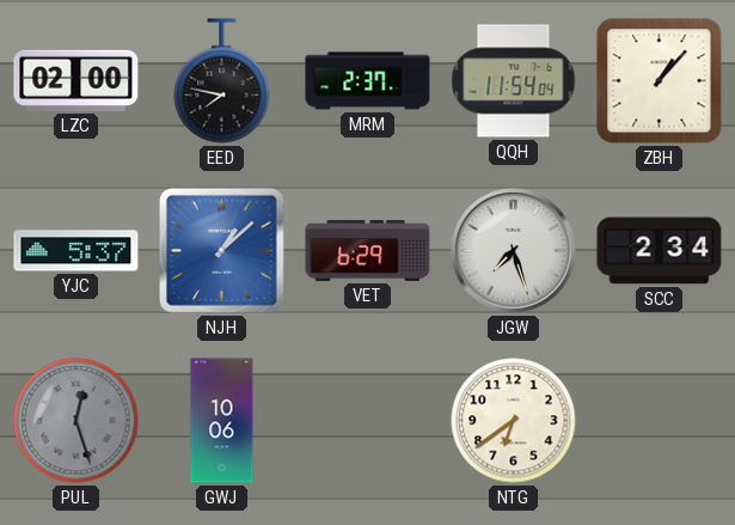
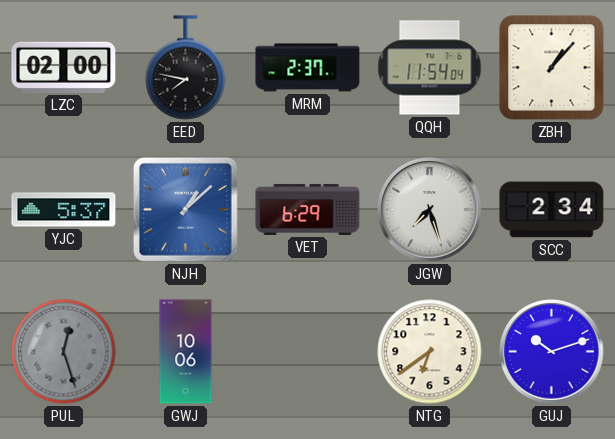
GUJ: none -> 10:12 (552, 352)
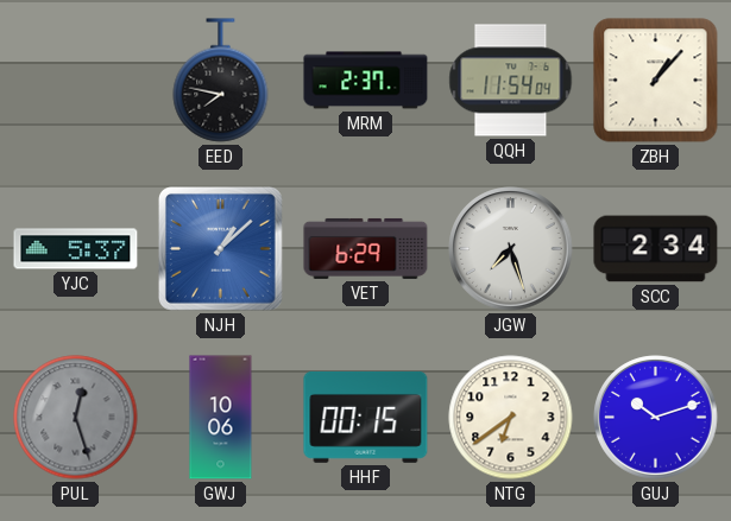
LZC: 02:00 -> none (64, 67)
HHF: none -> 00:15 (366, 417)
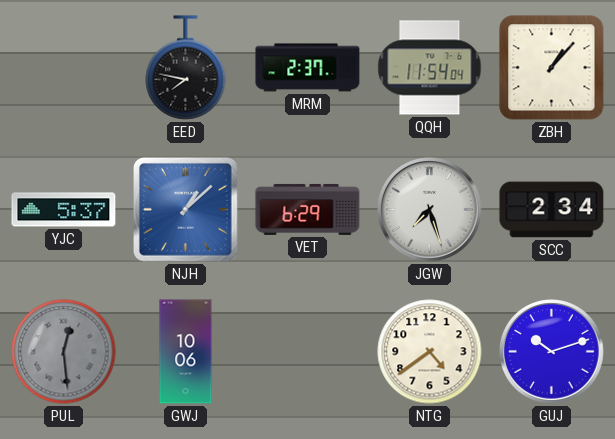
PUL: 12:27 -> 12:29 (64, 352)
HHF: 00:15 -> none (366, 417)
NTG: 6:39 -> 4:39 (430, 352)
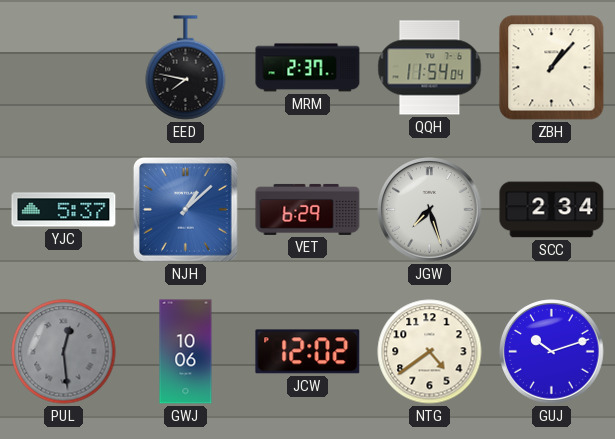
JCW: none -> 12:02 (308, 352)
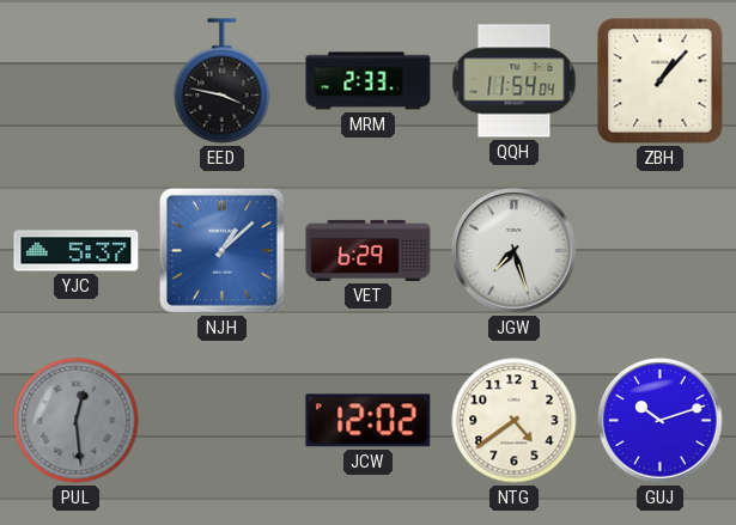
EED: 7:47 -> 3:47 (223, 81)
MRM: 2:37 -> 2:33 (369, 81)
SCC: 2:34 -> none (552, 210)
GWJ: 10:06 -> none (186, 352)
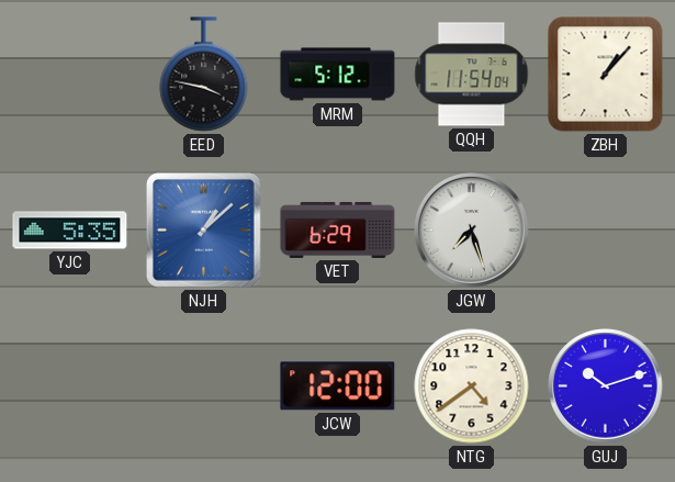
MRM: 2:33 -> 5:12 (338, 75)
YJC: 5:37 -> 5:35 (70, 231)
PUL: 12:29 -> none (77, 421)
JCW: 12:02 -> 12:00 (338, 386)
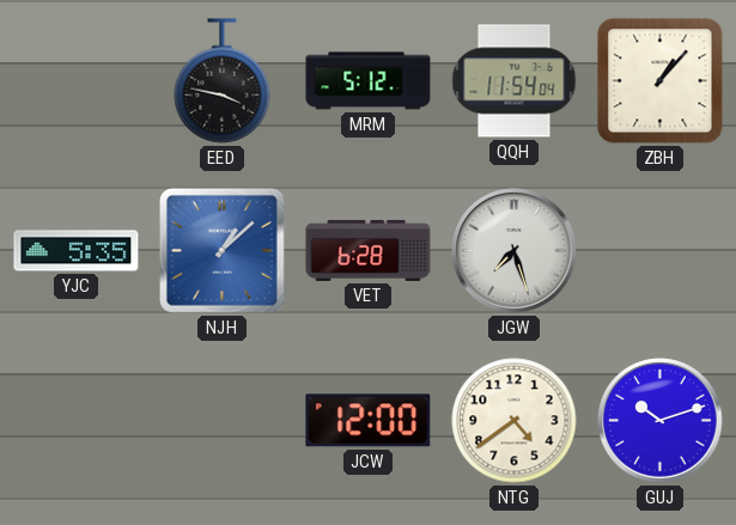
VET: 6:29 -> 6:28 (369, 250)
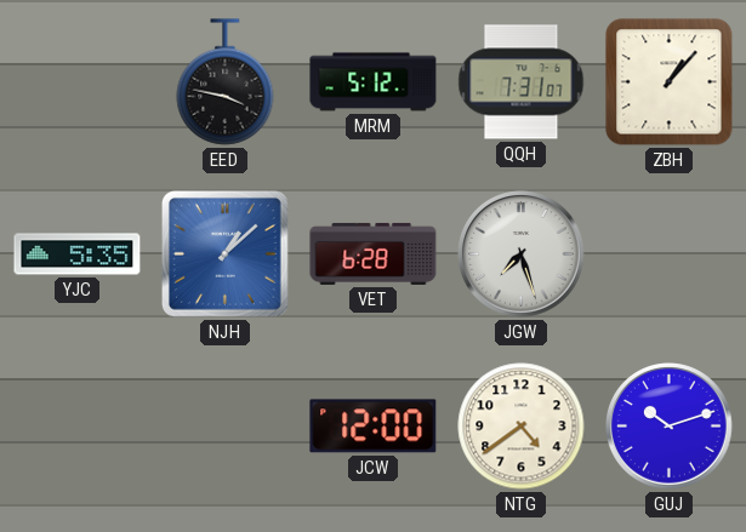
QQH: 11:54 -> 7:31 (522, 82)
